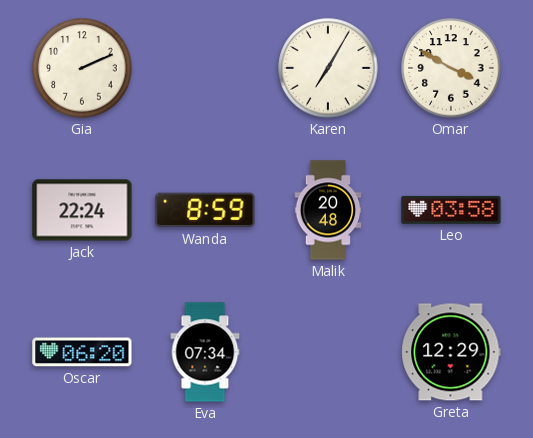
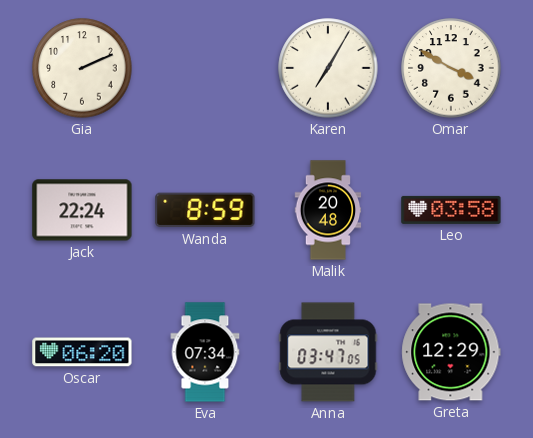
Anna: none -> 03:47 (328, 352)
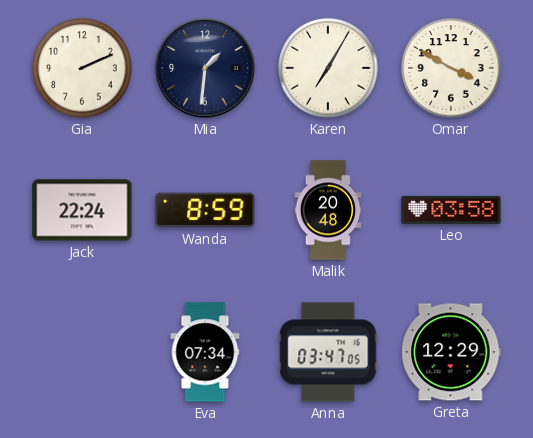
Mia: none -> 1:31 (206, 69)
Oscar: 06:20 -> none (82, 352)
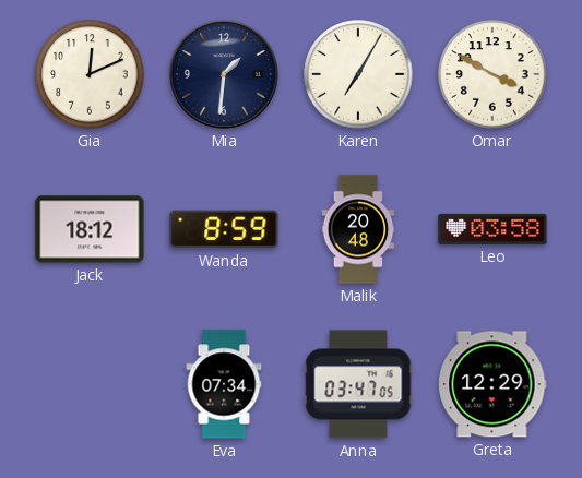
Gia: 2:11 -> 12:11 (90, 74)
Jack: 22:24 -> 18:12 (90, 229)
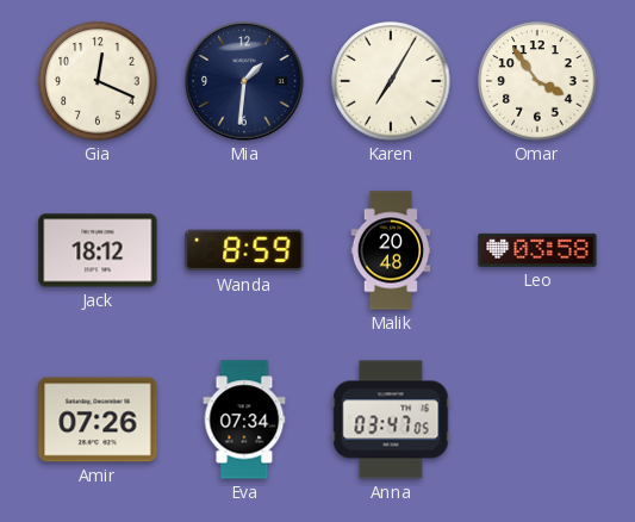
Gia: 12:11 -> 12:19 (98, 81)
Omar: 3:50 -> 3:54 (537, 81)
Amir: none -> 07:26 (98, 420)
Greta: 12:29 -> none (492, 384)
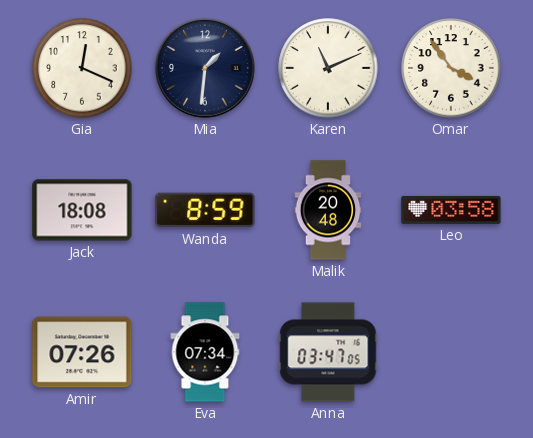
Karen: 7:05 -> 11:11 (328, 68)
Jack: 18:12 -> 18:08 (82, 210)
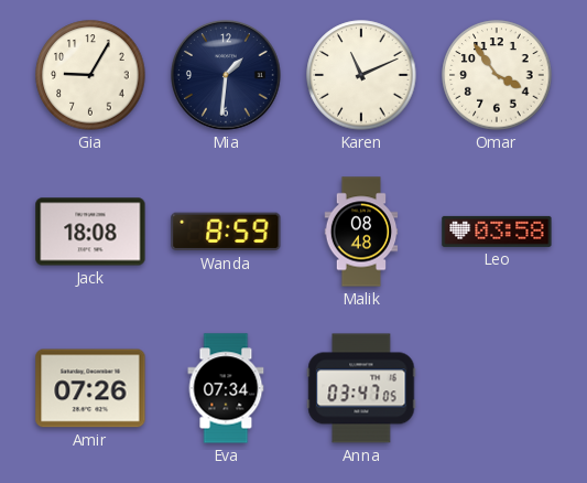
Gia: 12:19 -> 9:05 (90, 75)
Malik: 20:48 -> 08:48 (361, 232)
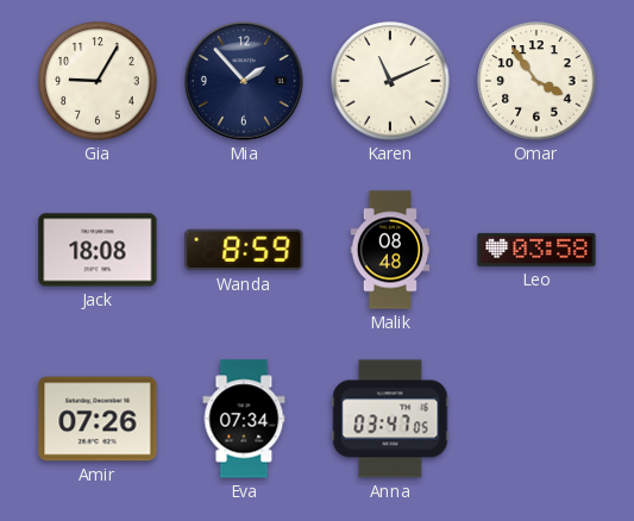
Mia: 1:31 -> 1:53 (245, 82)
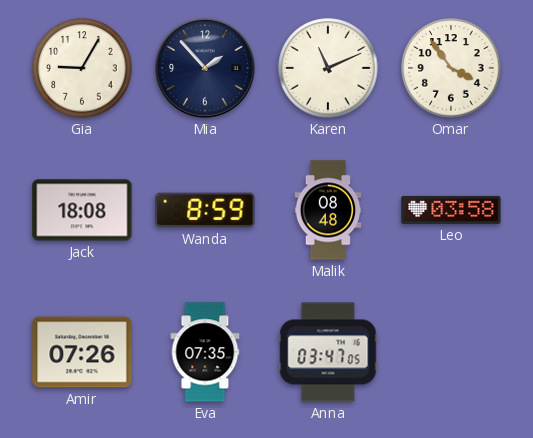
Eva: 07:34 -> 07:35 (205, 352)
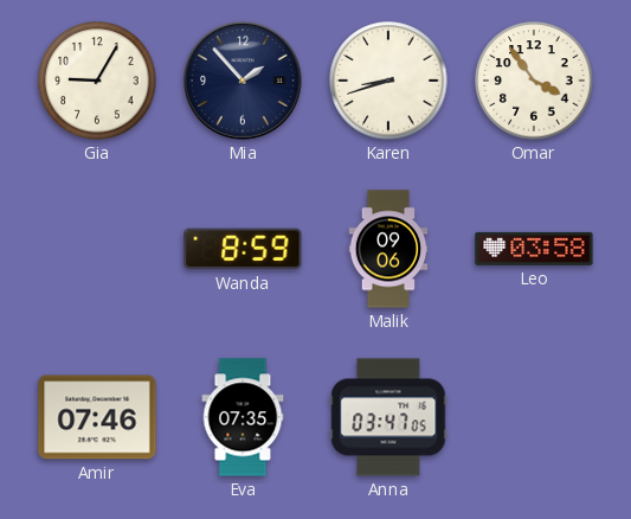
Karen: 11:11 -> 8:42 (388, 81)
Jack: 18:08 -> none (82, 210)
Malik: 08:48 -> 09:06 (388, 249)
Amir: 07:26 -> 07:46 (97, 417)
